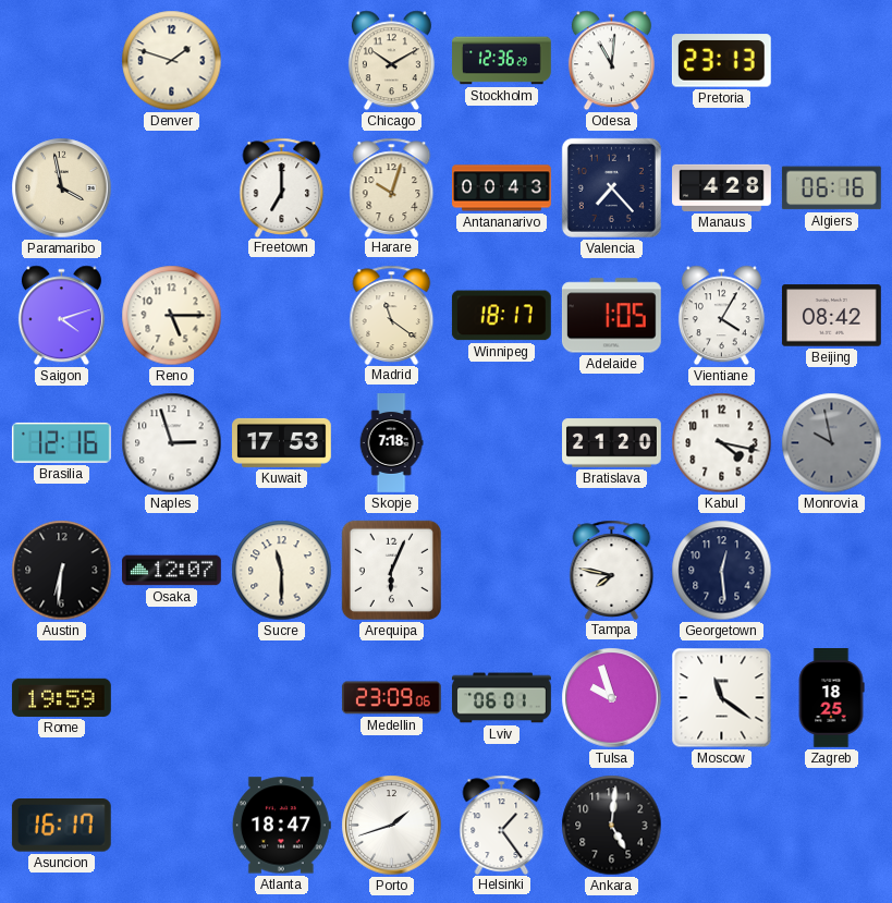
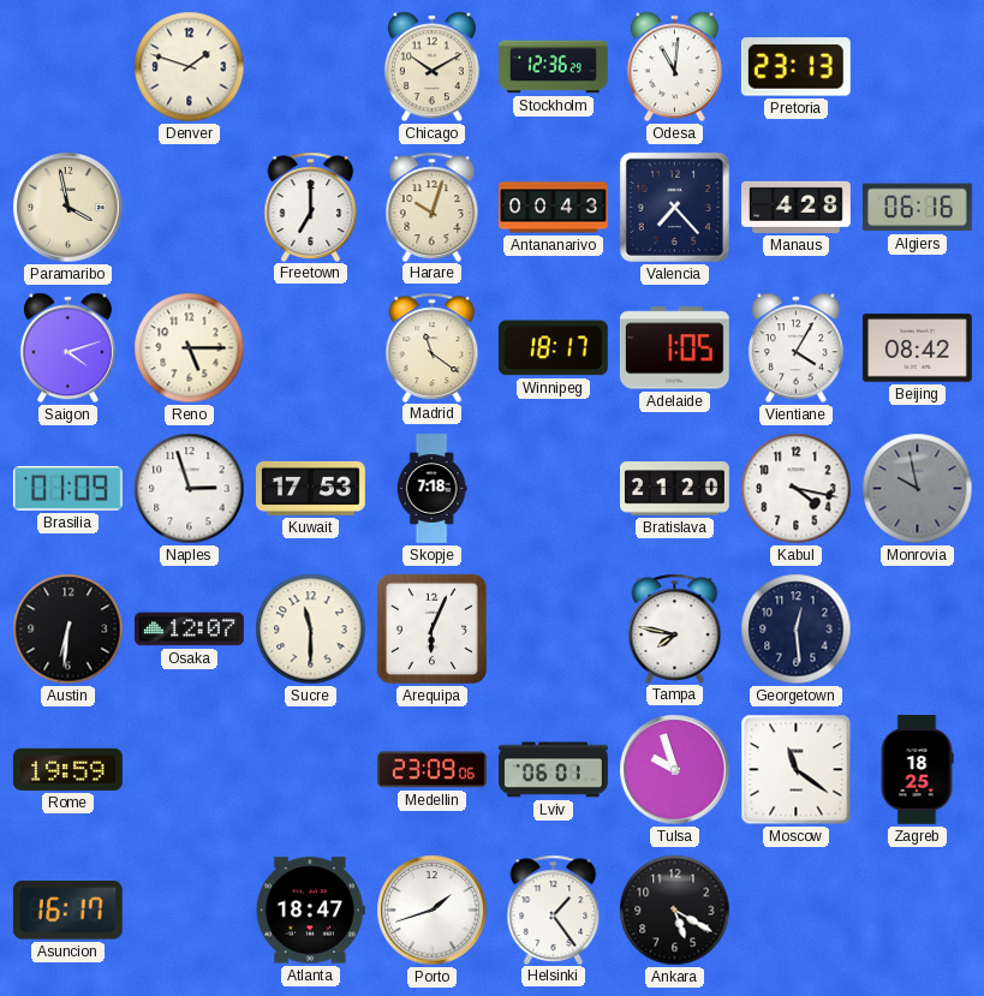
Brasilia: 12:16 -> 01:09 (67, 488)
Ankara: 5:01 -> 5:20 (675, 911)
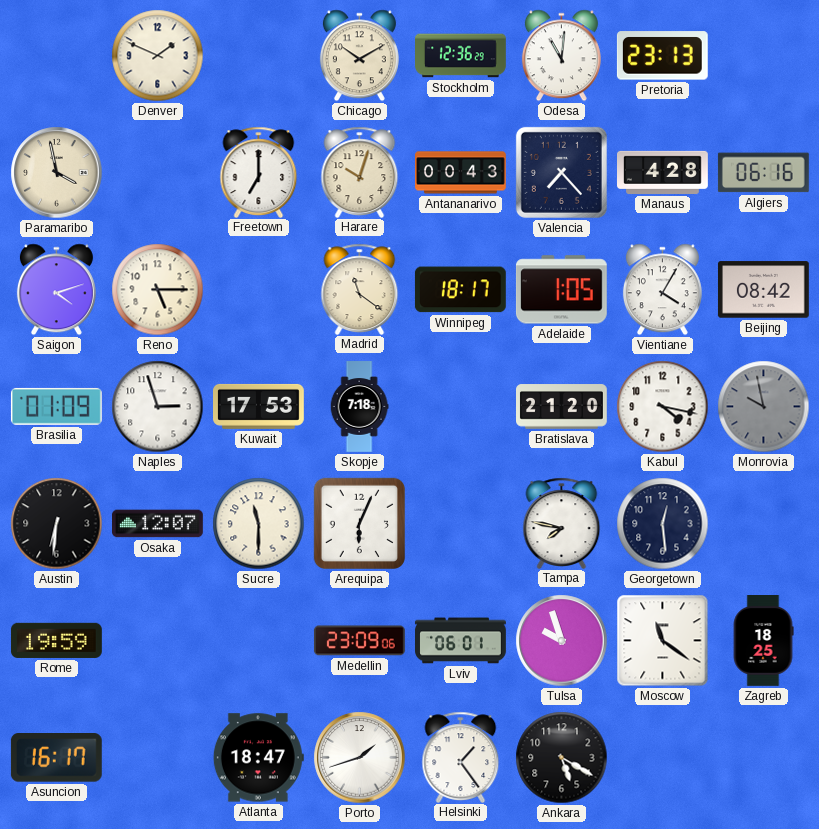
Denver: 1:48 -> 1:49 (158, 56)
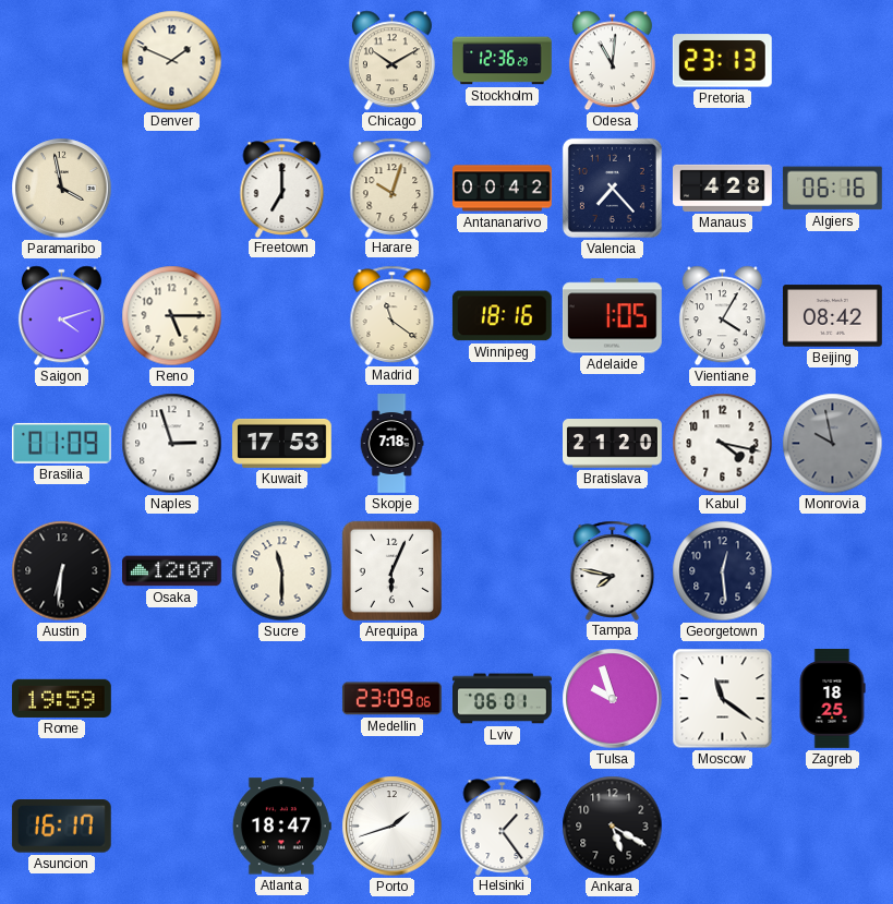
Antananarivo: 00:43 -> 00:42 (503, 189)
Winnipeg: 18:17 -> 18:16 (502, 316)
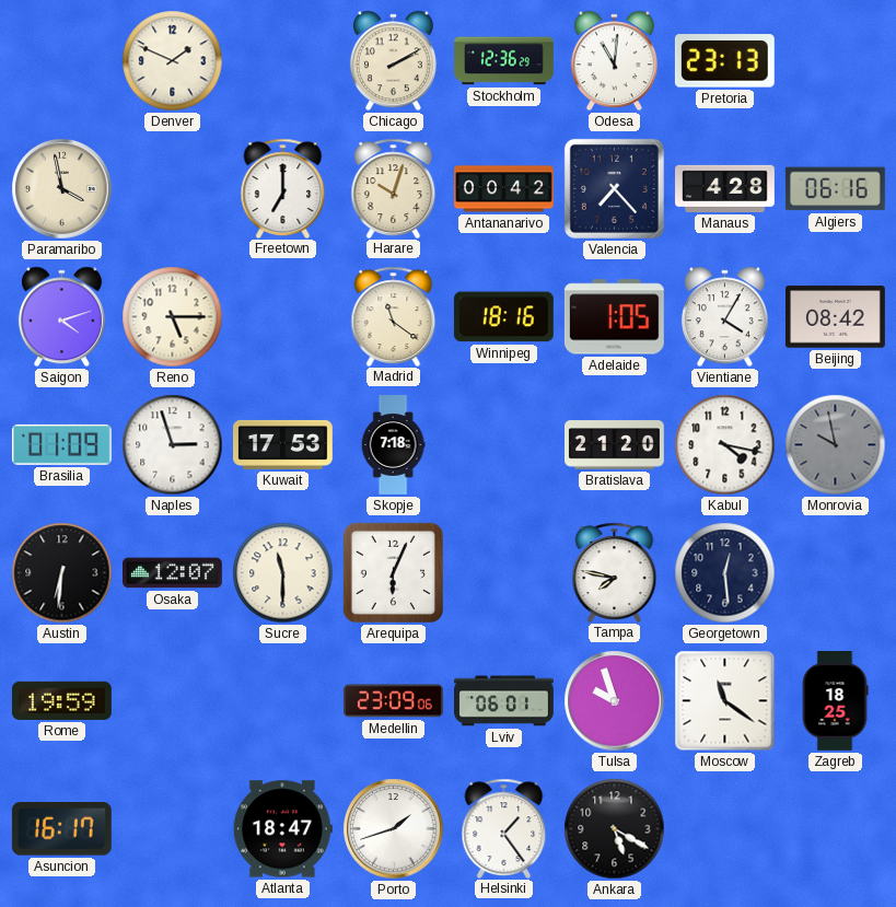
Chicago: 10:10 -> 2:10 (393, 61)
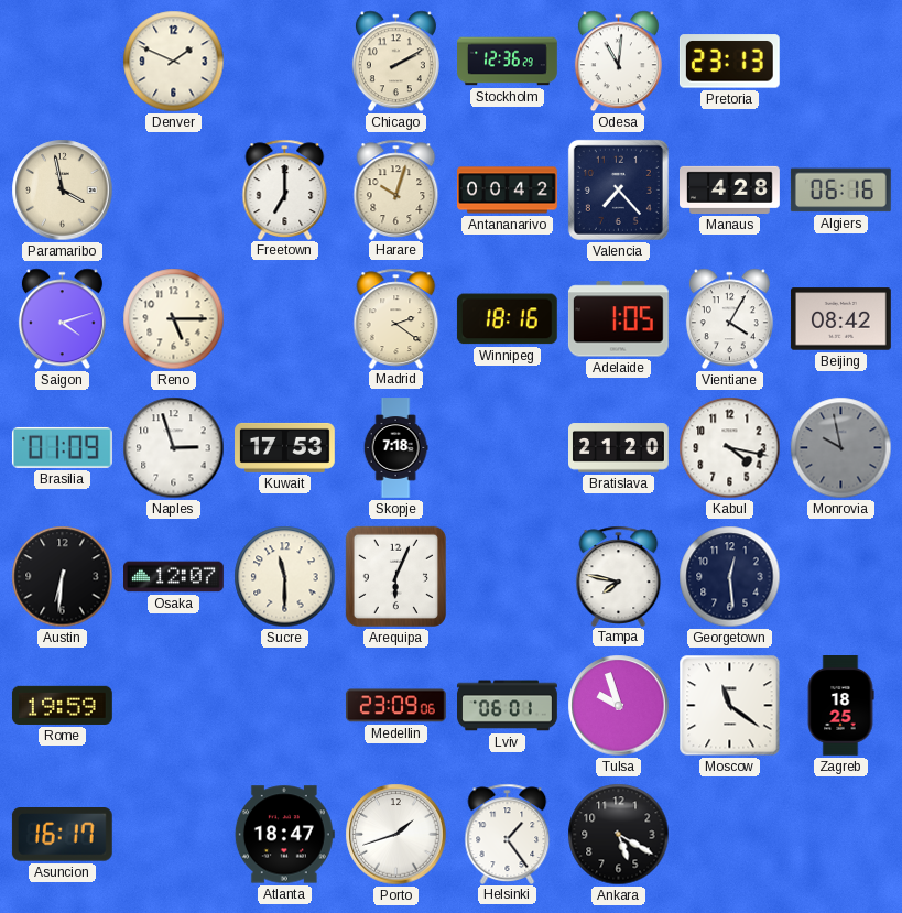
Madrid: 11:21 -> 2:21 (396, 318)
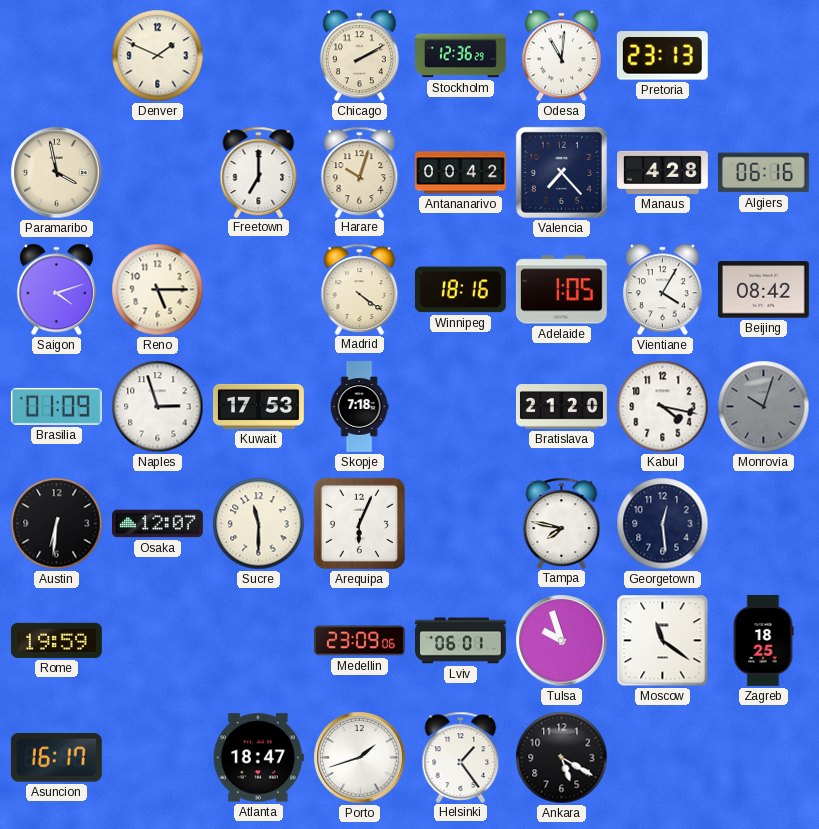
Madrid: 2:21 -> 4:21 (360, 289)
Monrovia: 9:58 -> 10:03 (764, 407)
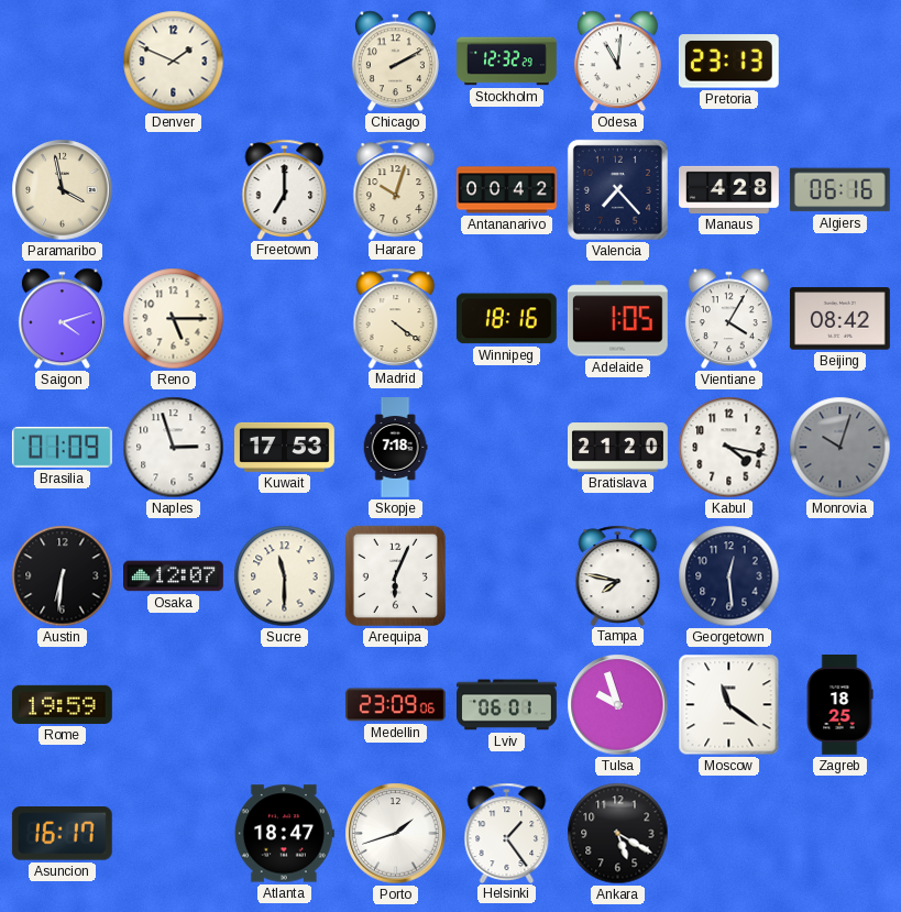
Stockholm: 12:36 -> 12:32 (507, 62)
